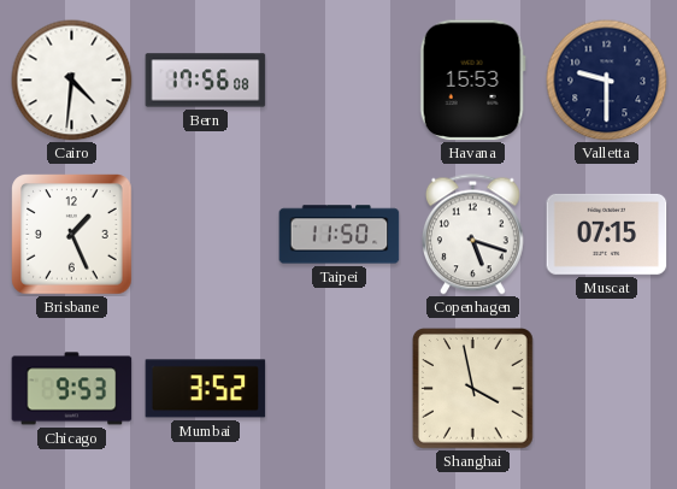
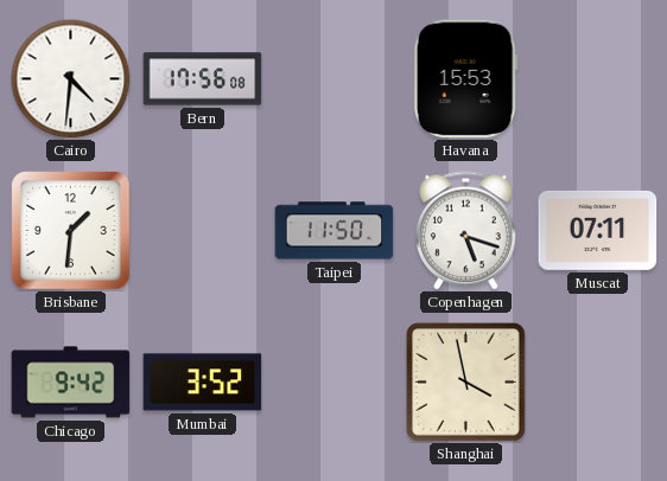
Valletta: 9:30 -> none (607, 81)
Brisbane: 1:26 -> 1:31 (71, 231)
Muscat: 07:15 -> 07:11 (598, 230)
Chicago: 9:53 -> 9:42 (71, 383)
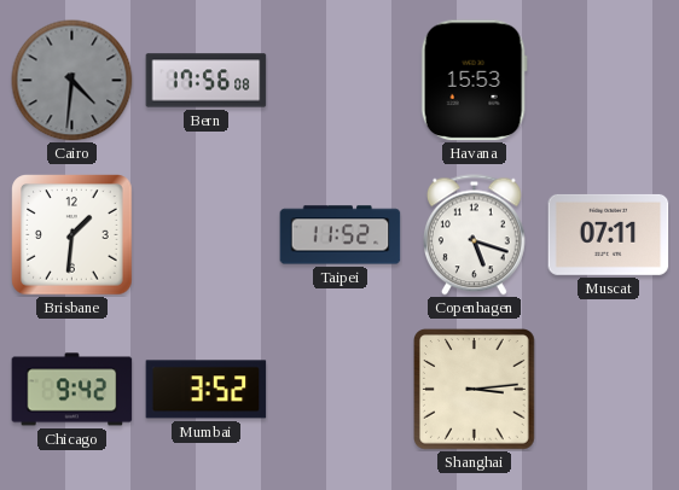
Cairo dial: white -> grey (72, 81)
Taipei: 11:50 -> 11:52 (341, 235)
Shanghai: 3:58 -> 3:14 (475, 390)
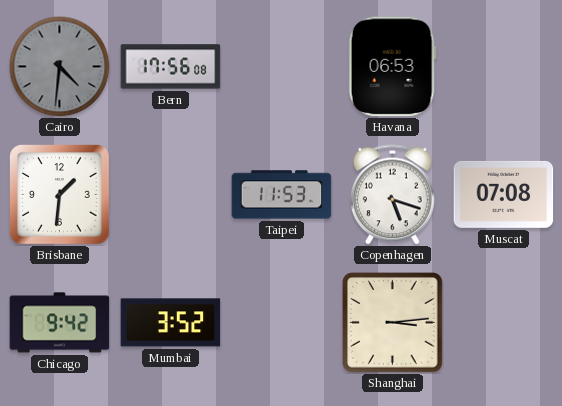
Havana: 15:53 -> 06:53 (392, 67)
Taipei: 11:52 -> 11:53 (282, 195)
Muscat: 07:11 -> 07:08 (504, 194)
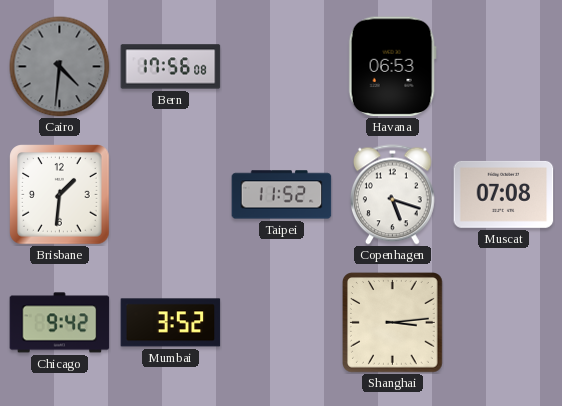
Taipei: 11:53 -> 11:52 (282, 195)
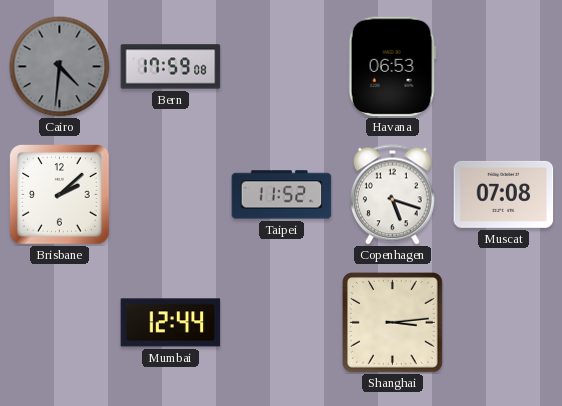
Bern: 17:56 -> 17:59 (171, 67)
Brisbane: 1:31 -> 2:08 (60, 195)
Chicago: 9:42 -> none (60, 323)
Mumbai: 3:52 -> 12:44 (171, 323)
